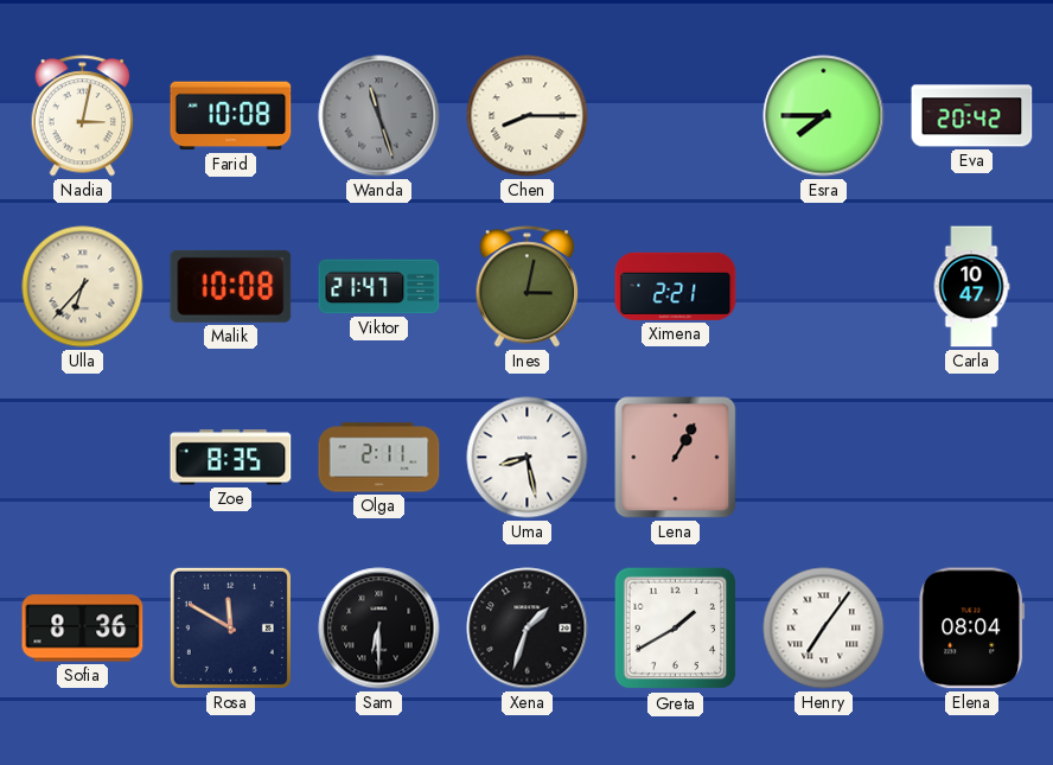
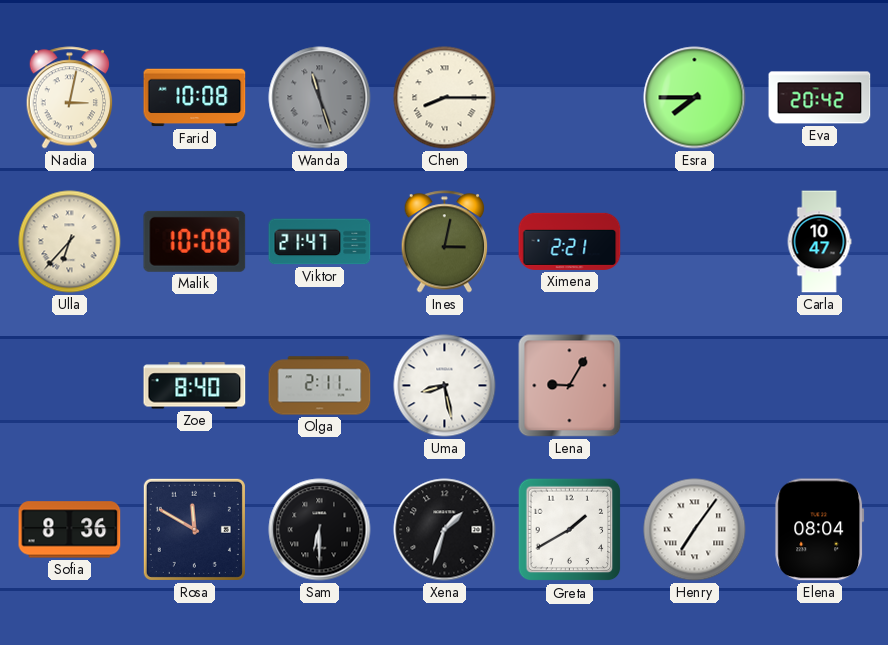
Zoe: 8:35 -> 8:40 (195, 386)
Lena: 1:05 -> 9:05 (570, 386)
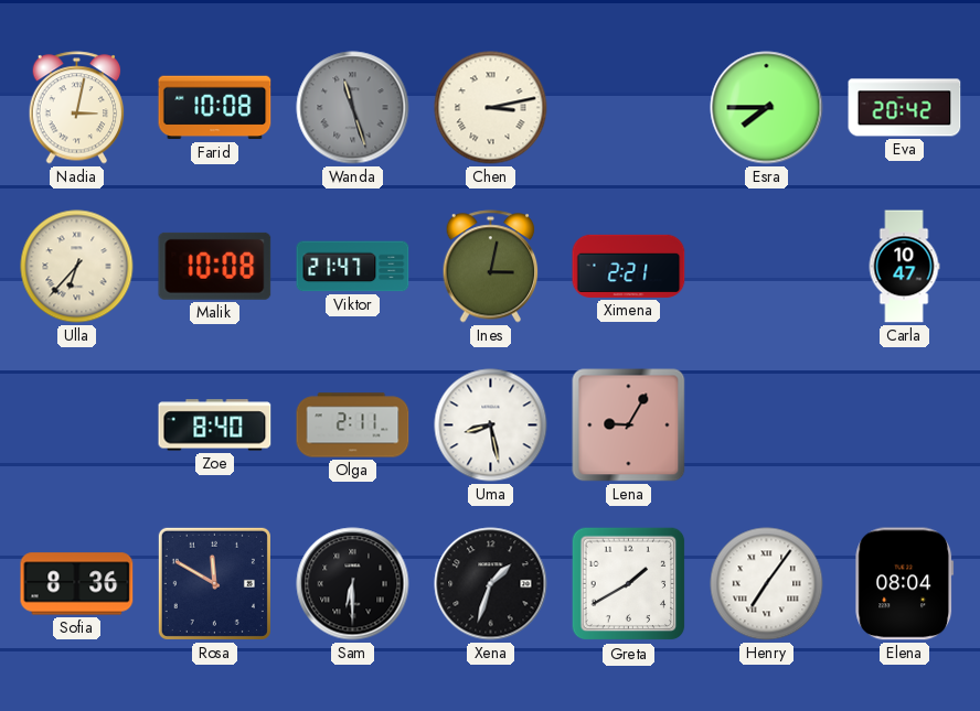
Chen: 8:15 -> 3:13 (491, 108)
